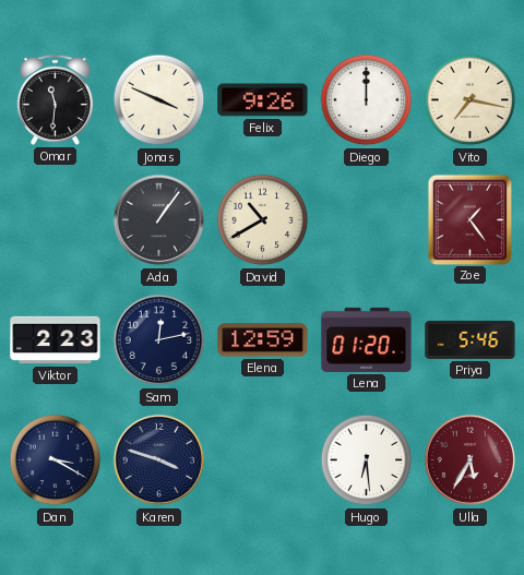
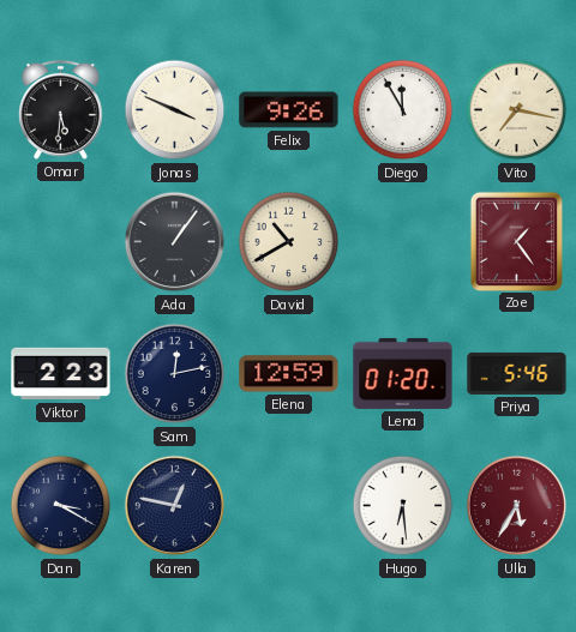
Omar: 11:31 -> 5:31 (60, 109)
Diego: 12:00 -> 11:55 (403, 110)
Karen: 3:48 -> 12:47 (175, 506)
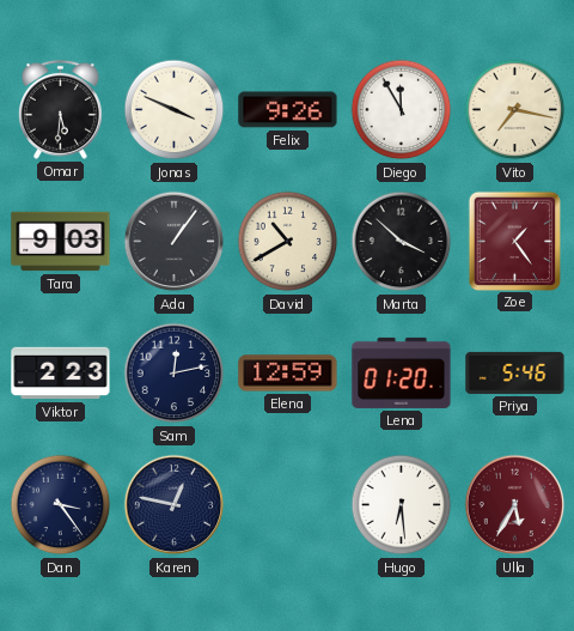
Tara: none -> 9:03 (61, 242)
Marta: none -> 3:52 (402, 242)
Dan: 3:20 -> 3:24 (61, 505)
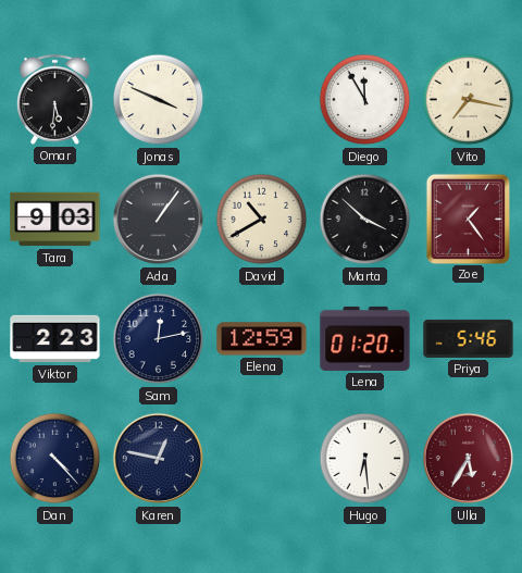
Felix: 9:26 -> none (288, 110)
Dan: 3:24 -> 4:23 (55, 459)
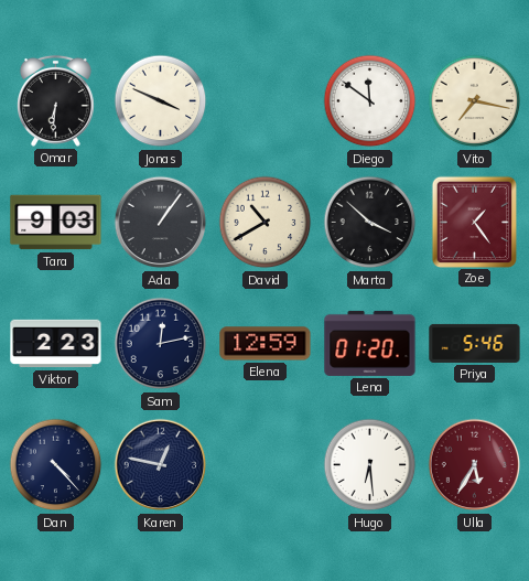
Omar: 5:31 -> 6:31 (55, 100)
Diego: 11:55 -> 11:51 (370, 101)
